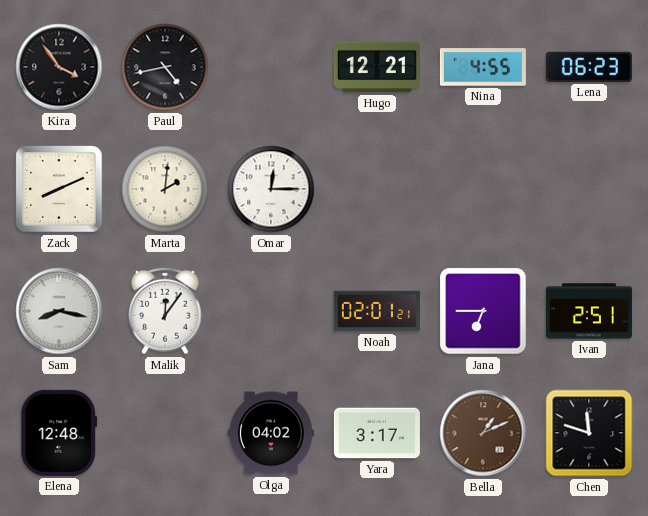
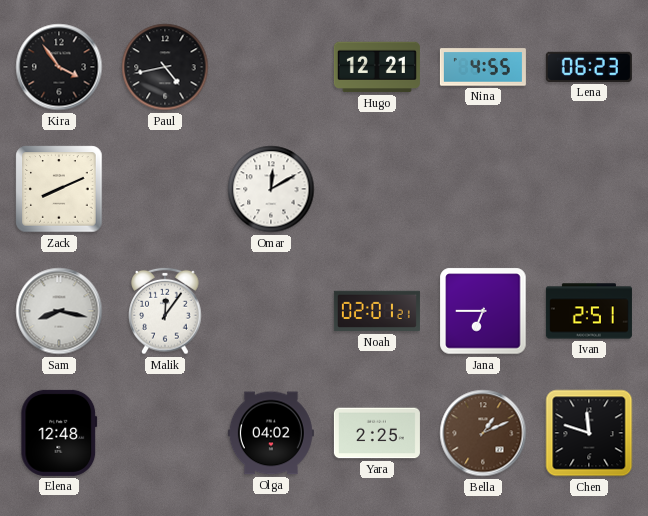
Marta: 2:01 -> none (165, 189)
Omar: 12:15 -> 12:10 (271, 189)
Yara: 3:17 -> 2:25 (377, 433)
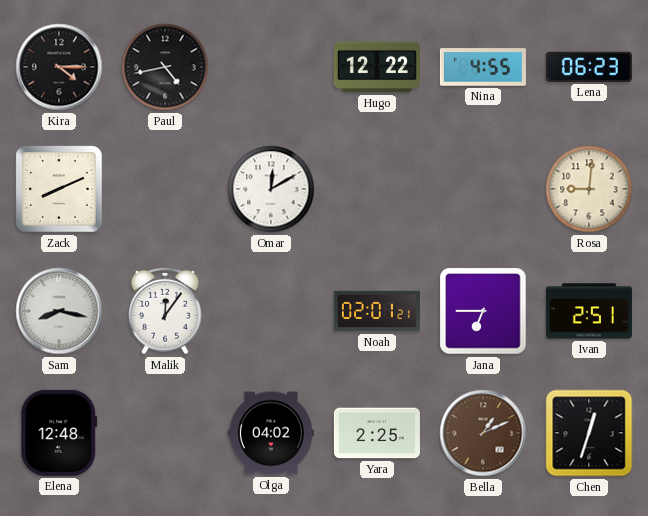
Kira: 3:54 -> 4:15 (59, 67)
Hugo: 12:21 -> 12:22 (377, 67)
Rosa: none -> 9:01 (589, 189)
Chen: 11:48 -> 12:33 (589, 433)
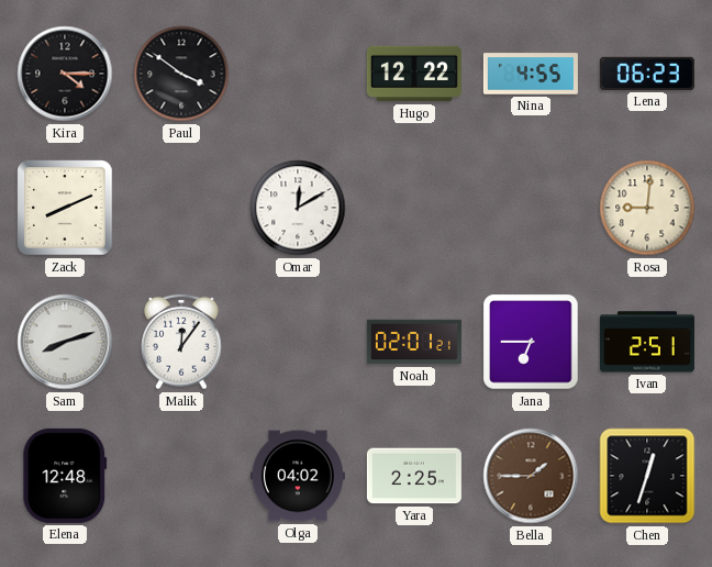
Paul: 4:43 -> 3:51 (181, 74)
Sam: 8:17 -> 8:12 (65, 342)
Bella: 1:11 -> 1:45 (531, 476)
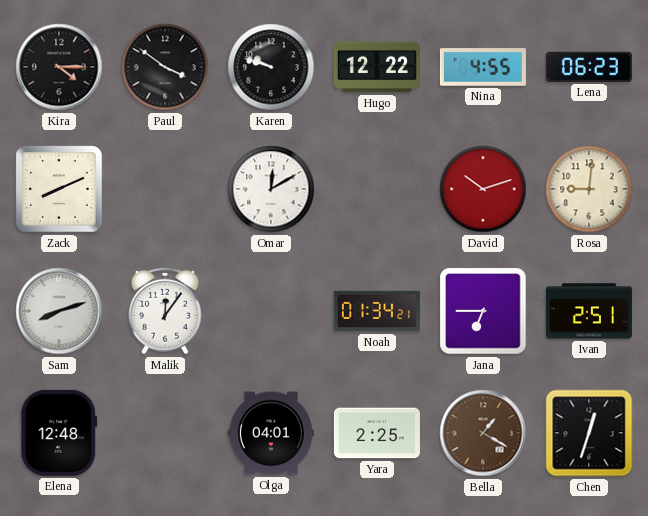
Karen: none -> 9:48 (271, 67)
David: none -> 10:12 (483, 189)
Noah: 02:01 -> 01:34 (377, 311)
Olga: 04:02 -> 04:01 (271, 433)
Bella: 1:45 -> 1:20 (483, 433)
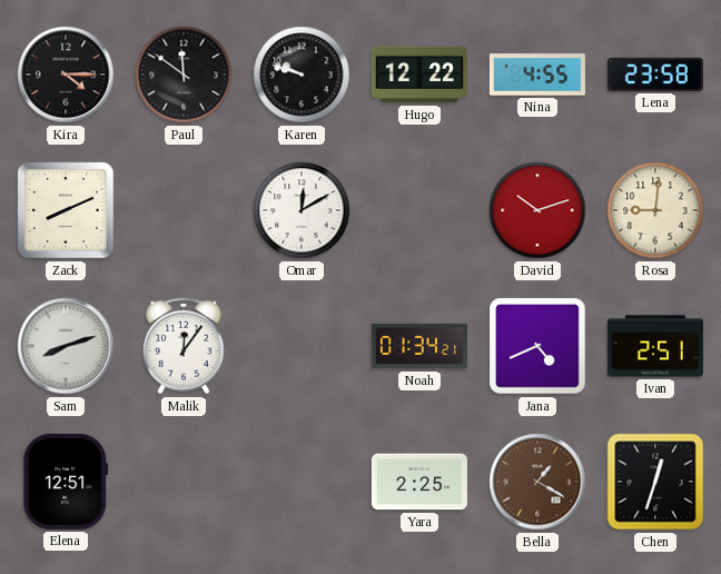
Paul: 3:51 -> 11:51 (184, 75)
Lena: 06:23 -> 23:58 (655, 75)
Jana: 6:45 -> 4:41 (537, 346)
Elena: 12:48 -> 12:51 (66, 482)
Olga: 04:01 -> none (271, 433)
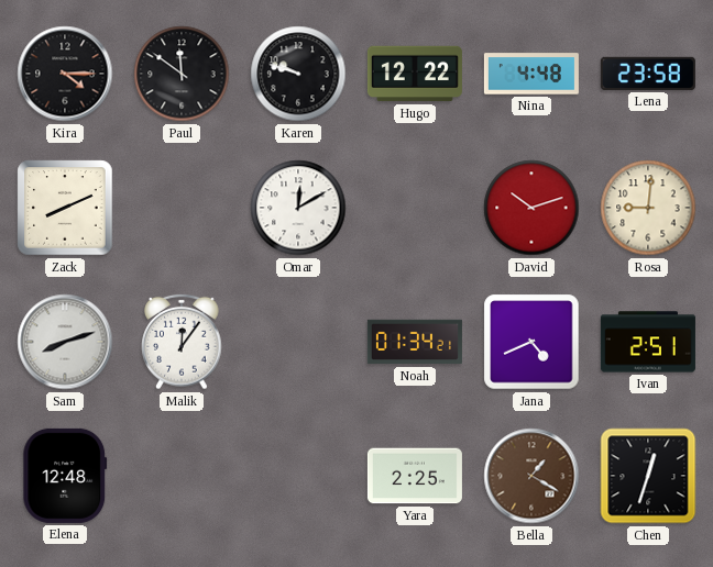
Nina: 4:55 -> 4:48 (531, 74)
Elena: 12:51 -> 12:48 (65, 476)
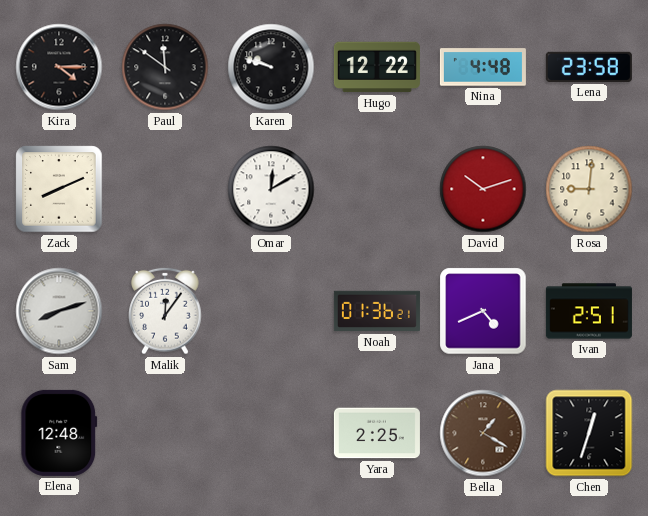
Noah: 01:34 -> 01:36 (377, 311)
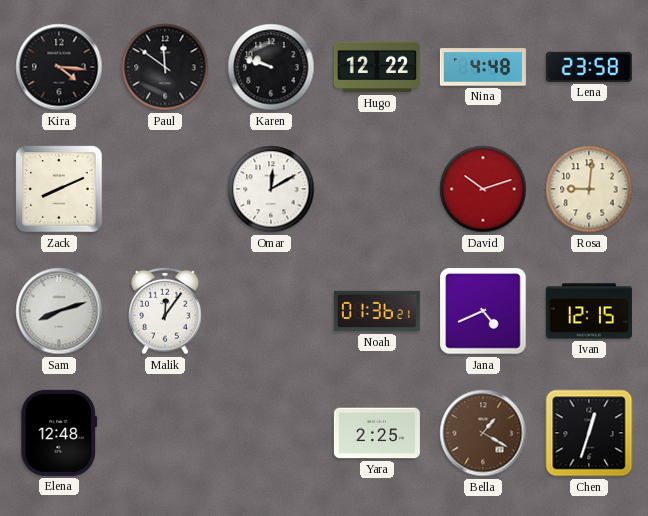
Kira: 4:15 -> 4:16 (59, 67)
Ivan: 2:51 -> 12:15 (589, 311)
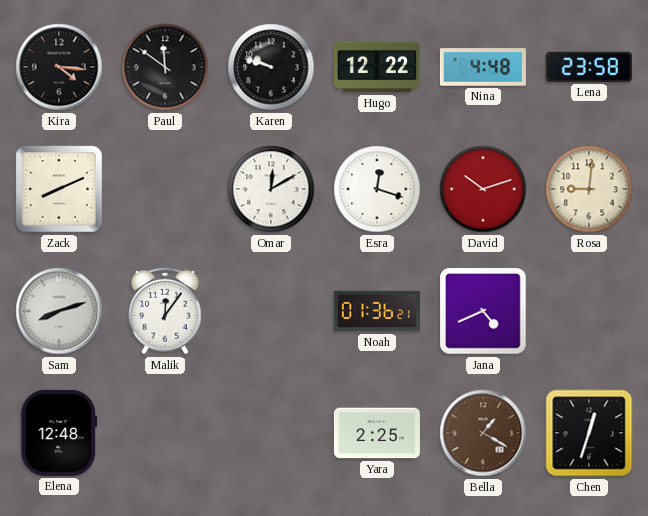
Esra: none -> 12:18 (377, 189)
Ivan: 12:15 -> none (589, 311)
